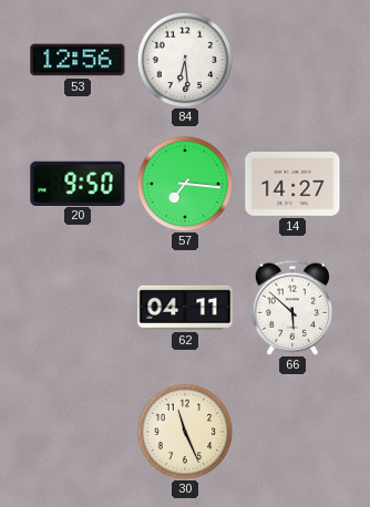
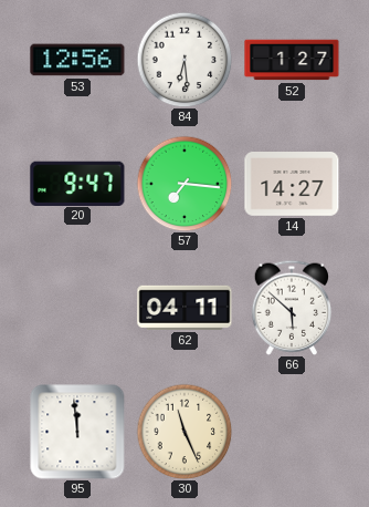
52: none -> 1:27 (292, 60)
20: 9:50 -> 9:47 (77, 183)
95: none -> 11:59 (77, 432)
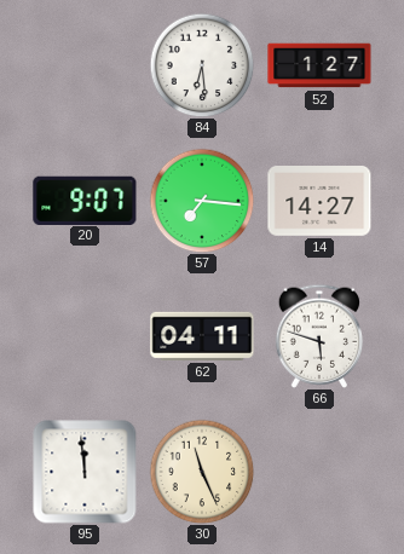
53: 12:56 -> none (77, 60)
20: 9:47 -> 9:07 (85, 200)
66: 5:52 -> 5:48 (319, 336)
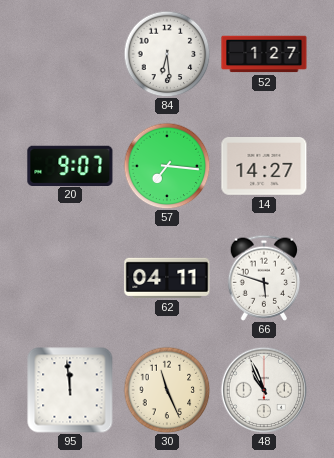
48: none -> 10:56 (264, 390)
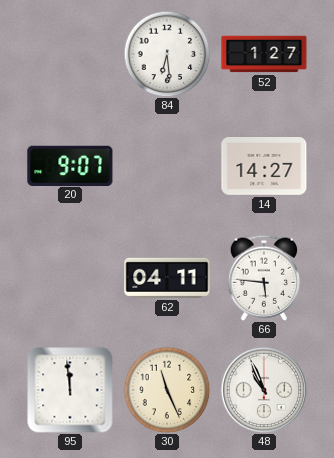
57: 7:16 -> none (167, 166)
66: 5:48 -> 5:46 (264, 278)
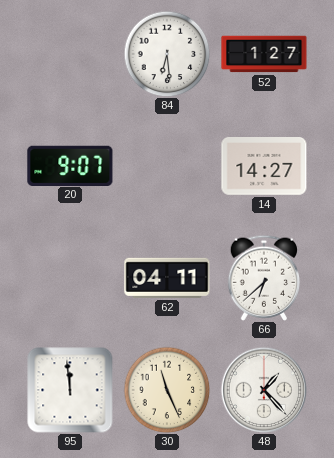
66: 5:46 -> 6:38 (264, 278)
48: 10:56 -> 1:23 (264, 390)
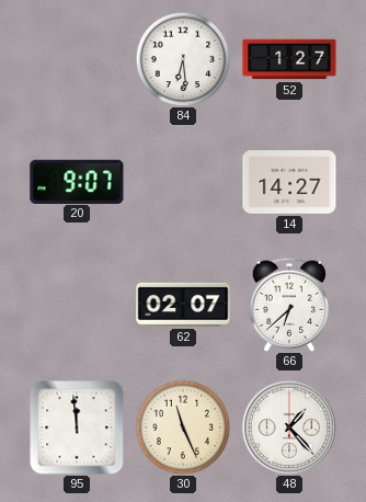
62: 04:11 -> 02:07 (183, 305)
